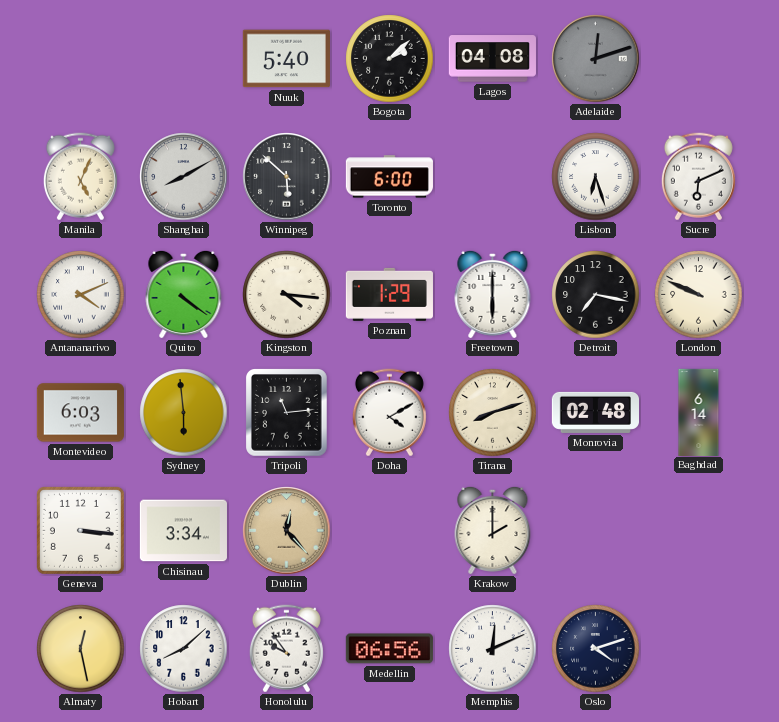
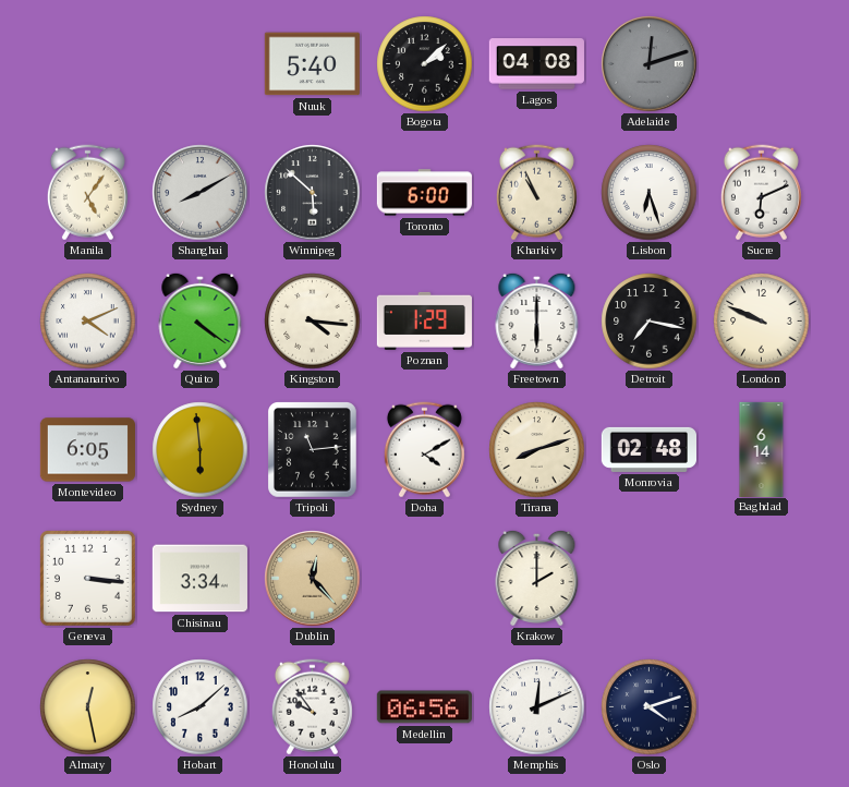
Manila: 5:04 -> 5:06 (87, 193)
Kharkiv: none -> 10:56 (536, 193)
Montevideo: 6:03 -> 6:05 (87, 450)
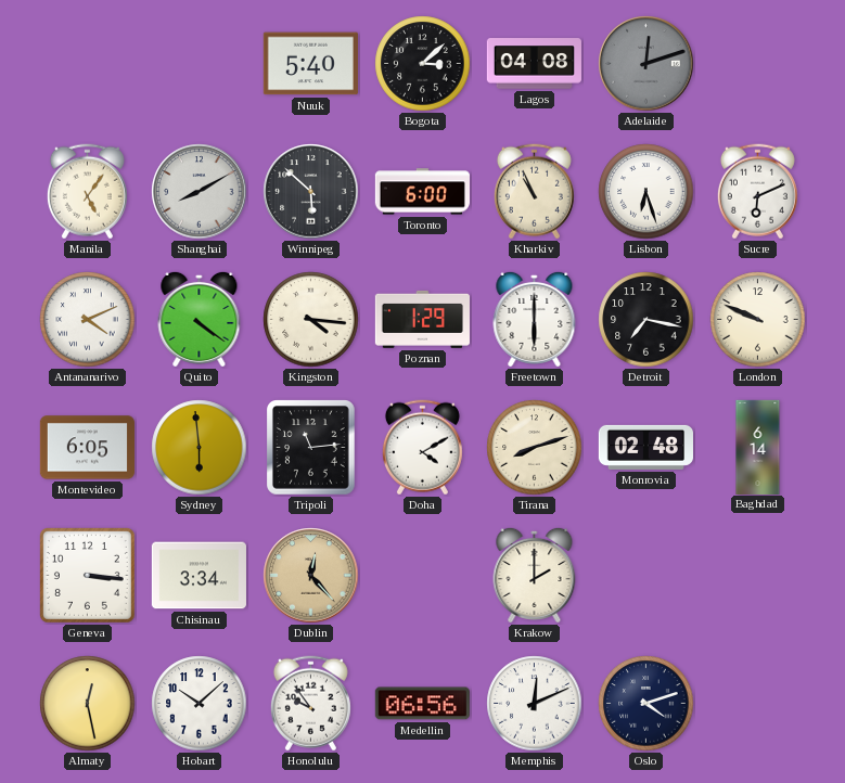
Bogota: 2:08 -> 3:08 (423, 64)
Hobart: 8:08 -> 10:08 (200, 704)
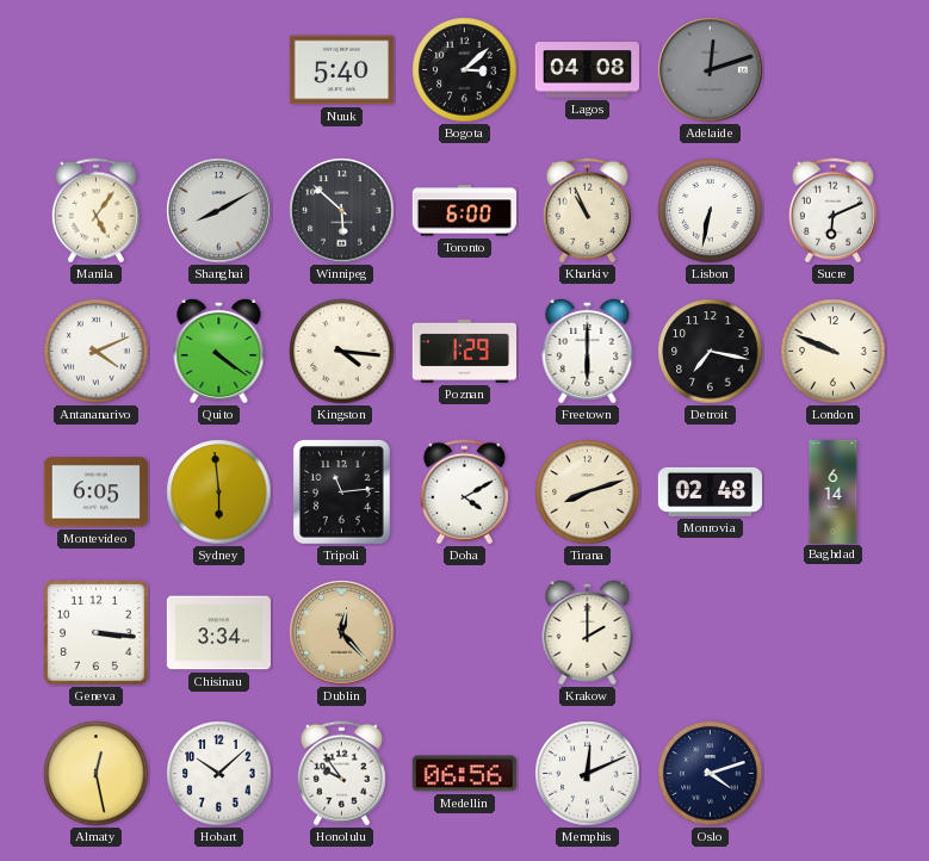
Lisbon: 6:27 -> 6:32 (711, 211)
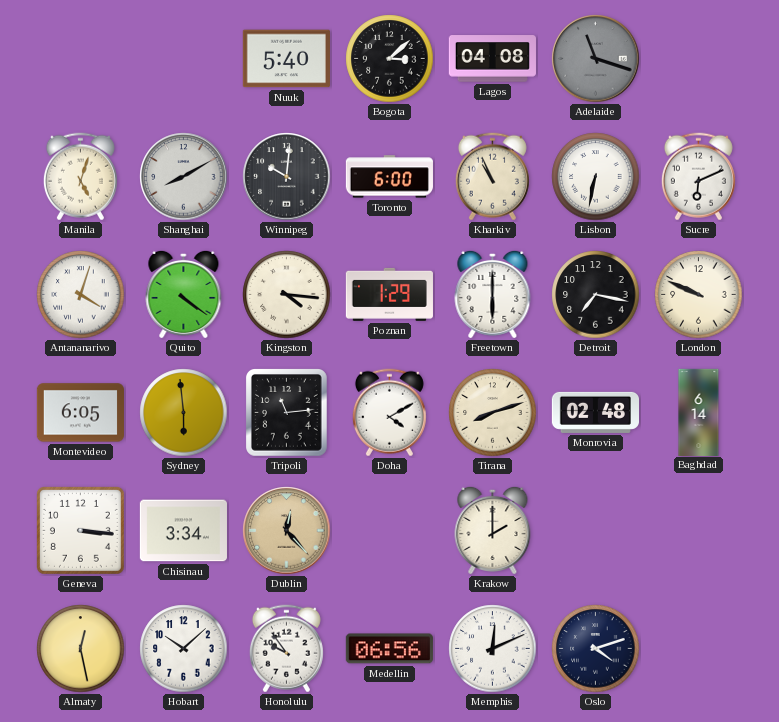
Adelaide: 12:12 -> 11:18 (596, 59)
Manila: 5:06 -> 5:03 (80, 177)
Winnipeg: 5:52 -> 10:01 (287, 177)
Antananarivo: 4:11 -> 4:03 (81, 295)
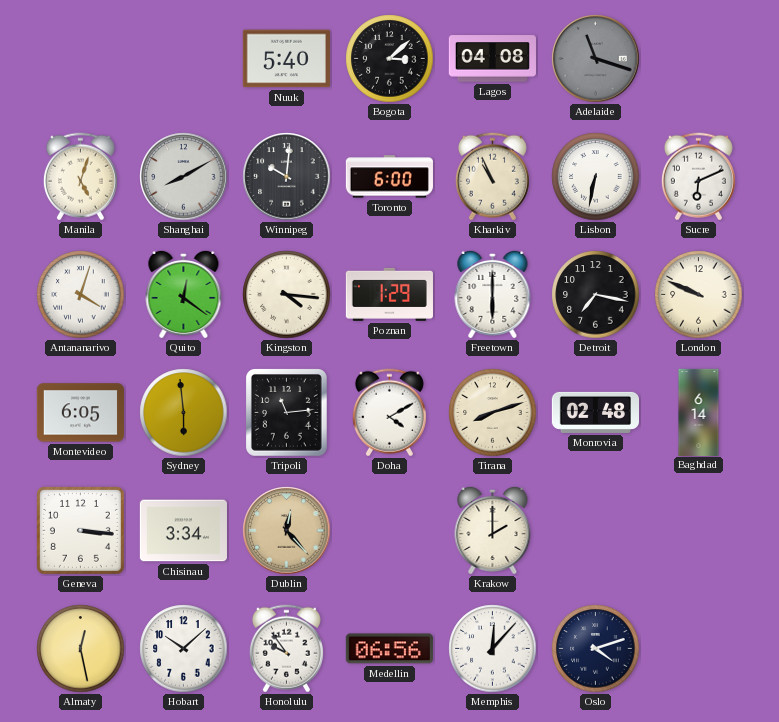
Quito: 4:21 -> 12:21 (184, 294)
Memphis: 12:11 -> 12:07 (493, 649)
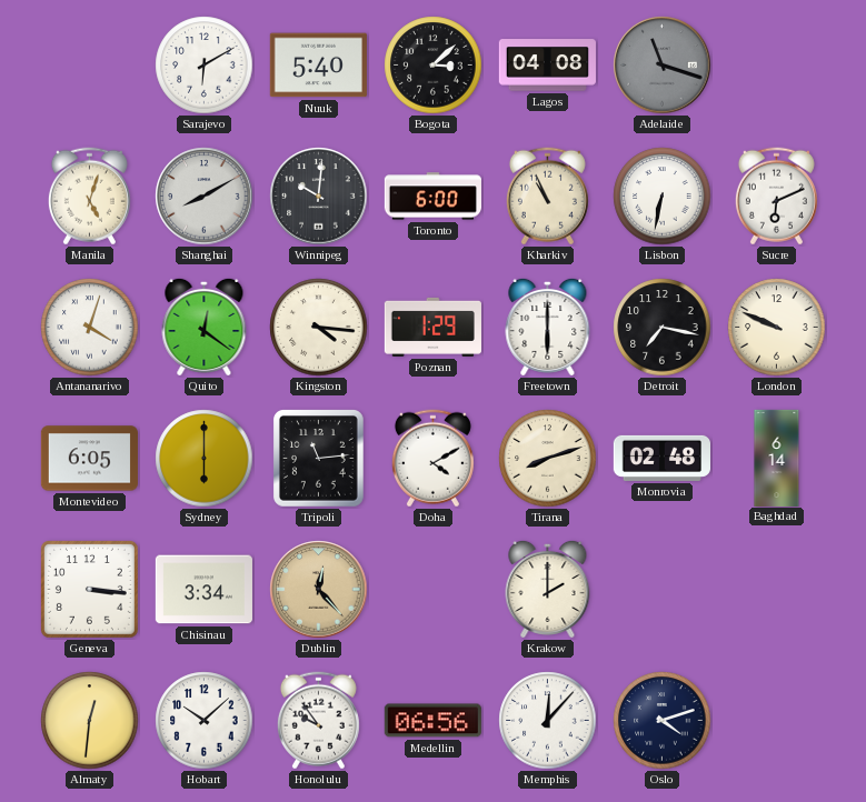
Sarajevo: none -> 6:10 (205, 66)
Sydney: 5:59 -> 6:00 (205, 459)
Almaty: 12:28 -> 12:31 (90, 721)
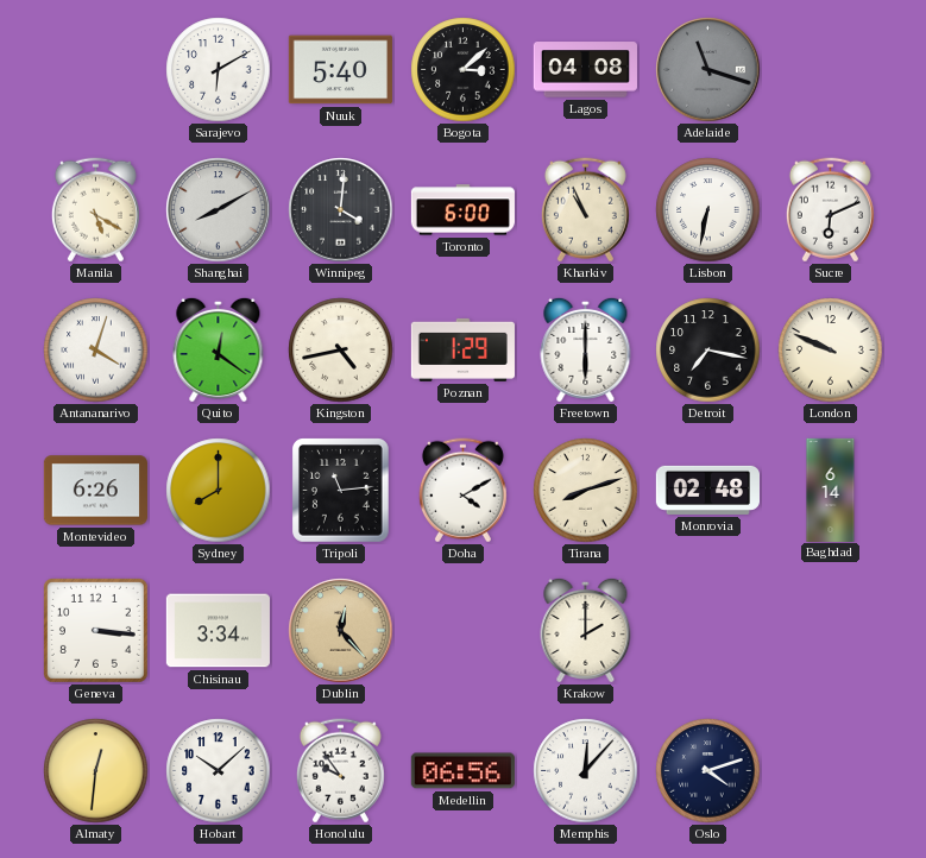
Manila: 5:03 -> 5:20 (95, 210)
Winnipeg: 10:01 -> 4:01 (341, 210)
Kingston: 4:16 -> 4:43 (341, 351)
Montevideo: 6:05 -> 6:26 (95, 491)
Sydney: 6:00 -> 8:00 (219, 491)
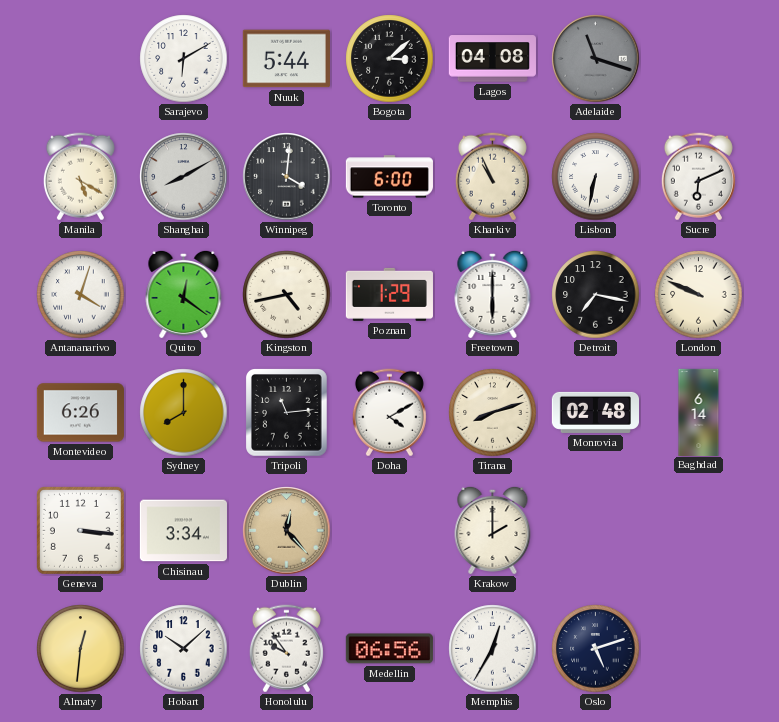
Nuuk: 5:40 -> 5:44 (286, 59)
Memphis: 12:07 -> 12:35 (493, 649)
Oslo: 4:12 -> 5:12 (596, 649)
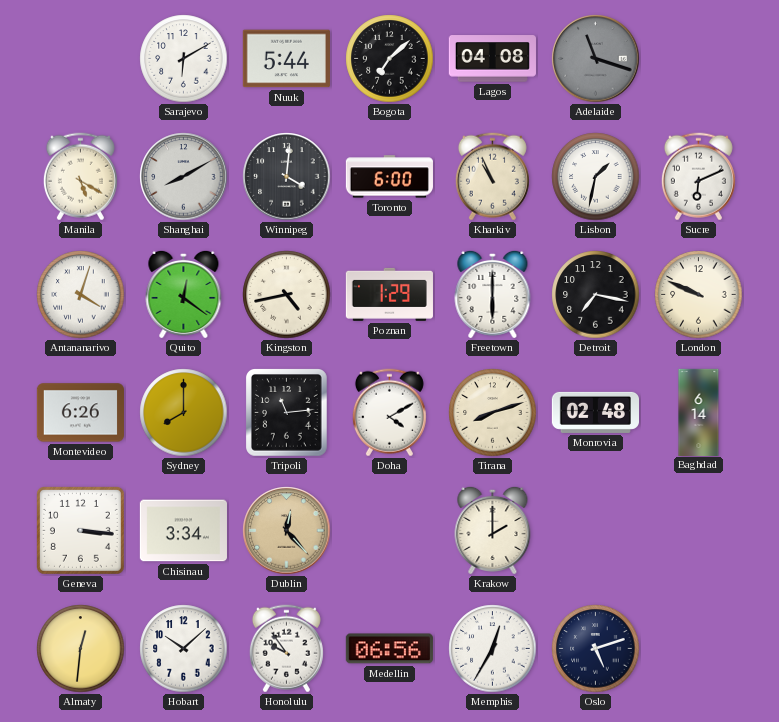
Bogota: 3:08 -> 7:08 (390, 59)
Lisbon: 6:32 -> 1:32 (596, 177)
